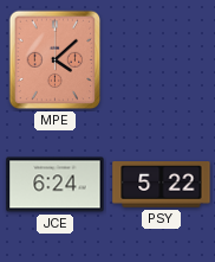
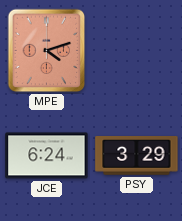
MPE: 4:08 -> 4:12 (47, 51)
PSY: 5:22 -> 3:29 (137, 156)
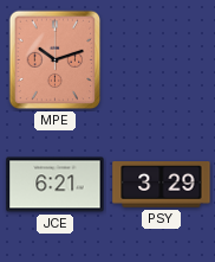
MPE: 4:12 -> 10:12 (56, 60)
JCE: 6:24 -> 6:21 (56, 185)
